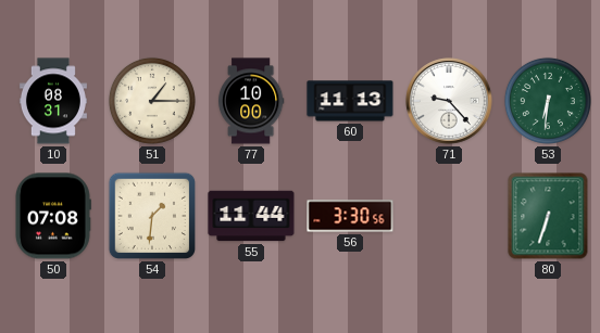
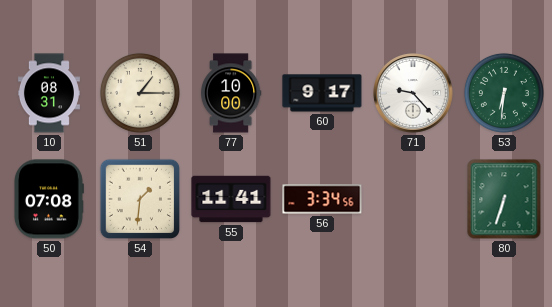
60: 11:13 -> 9:17 (322, 93)
55: 11:44 -> 11:41 (231, 199)
56: 3:30 -> 3:34 (322, 199)
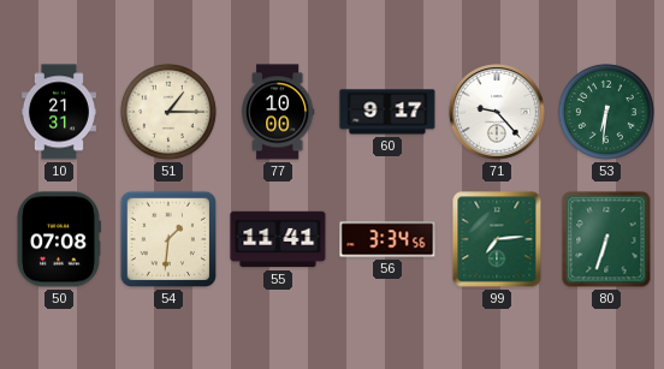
10: 08:31 -> 21:31 (59, 112)
99: none -> 7:14 (497, 239)
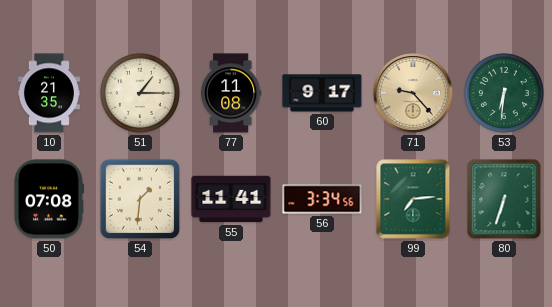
10: 21:31 -> 21:35 (49, 93)
77: 10:00 -> 11:08 (231, 93)
71 dial: white -> champagne (413, 93)
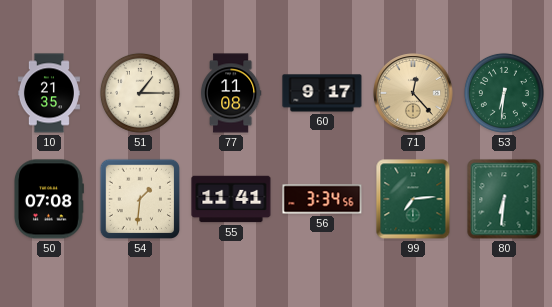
71: 9:23 -> 12:23 (413, 93)
80: 6:33 -> 6:31 (504, 199)
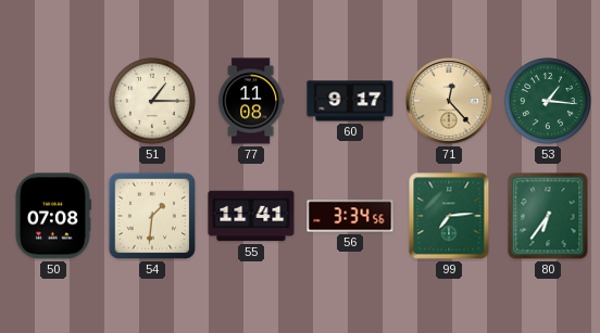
10: 21:35 -> none (49, 93)
53: 6:31 -> 1:16 (548, 101)
80: 6:31 -> 6:36 (548, 216)
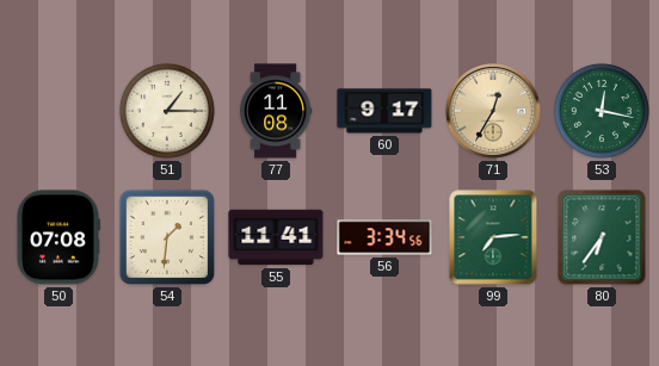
71: 12:23 -> 12:35 (493, 111)
53: 1:16 -> 12:17 (602, 111)
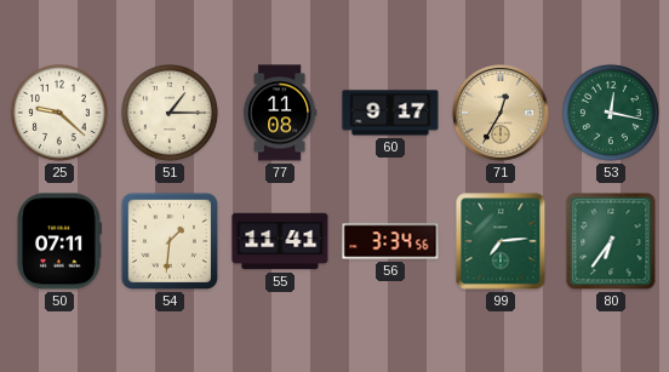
25: none -> 9:22 (59, 113)
50: 07:08 -> 07:11 (59, 241)
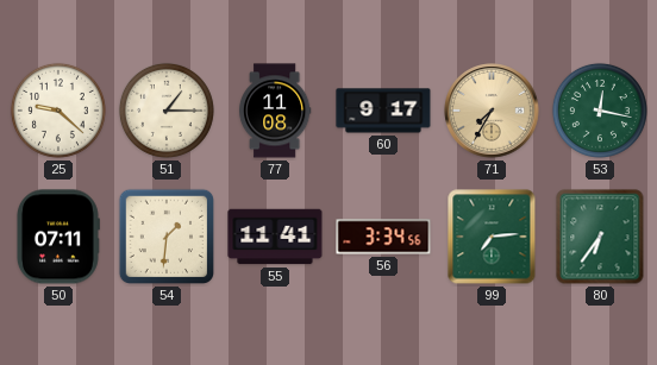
71: 12:35 -> 7:35 (492, 111)
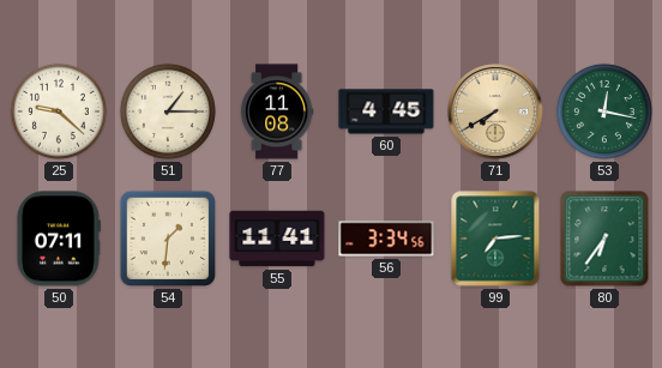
60: 9:17 -> 4:45 (386, 111)
71: 7:35 -> 7:40 (495, 111)
